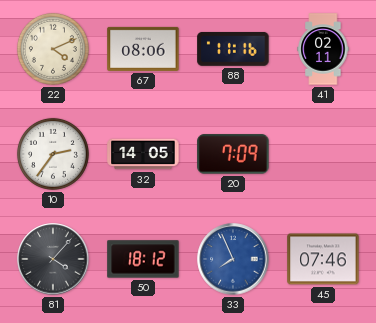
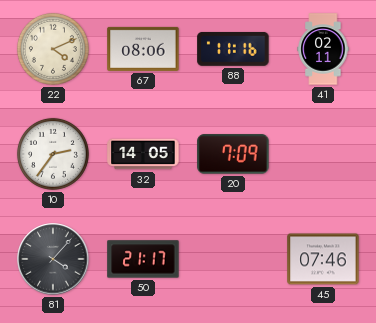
50: 18:12 -> 21:17 (143, 259)
33: 7:56 -> none (233, 259)
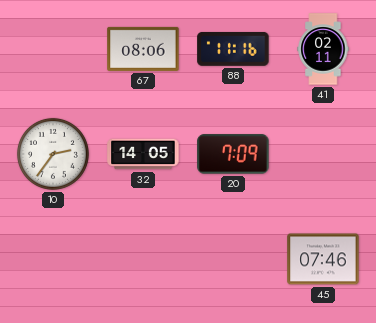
22: 4:11 -> none (53, 49)
81: 4:07 -> none (53, 259)
50: 21:17 -> none (143, 259)
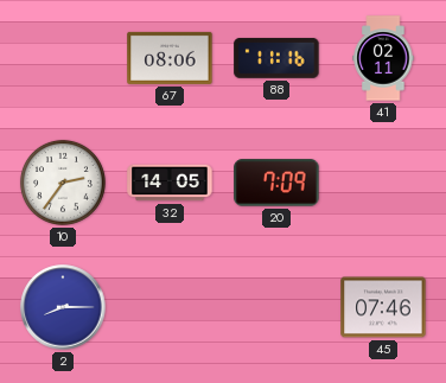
2: none -> 8:15 (63, 307)
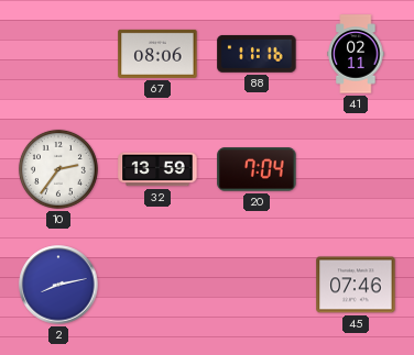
32: 14:05 -> 13:59 (157, 169)
20: 7:09 -> 7:04 (257, 169)
2: 8:15 -> 8:13 (58, 285)
